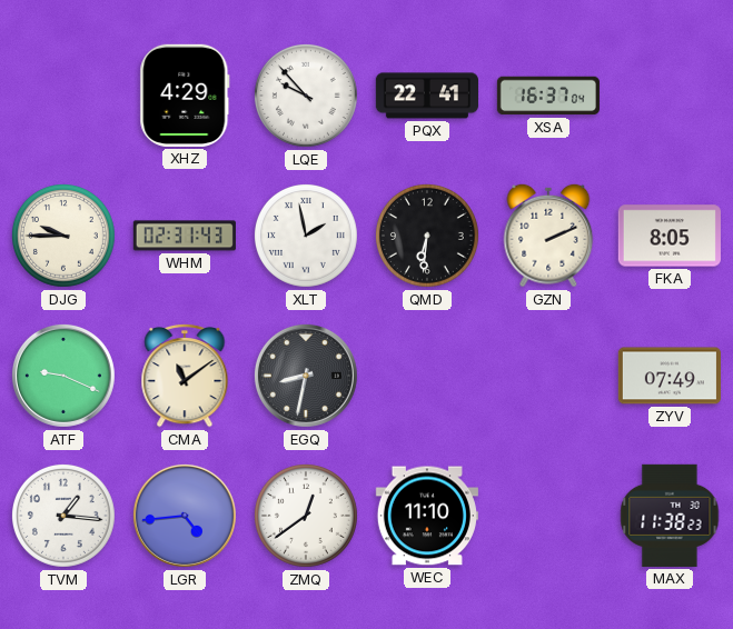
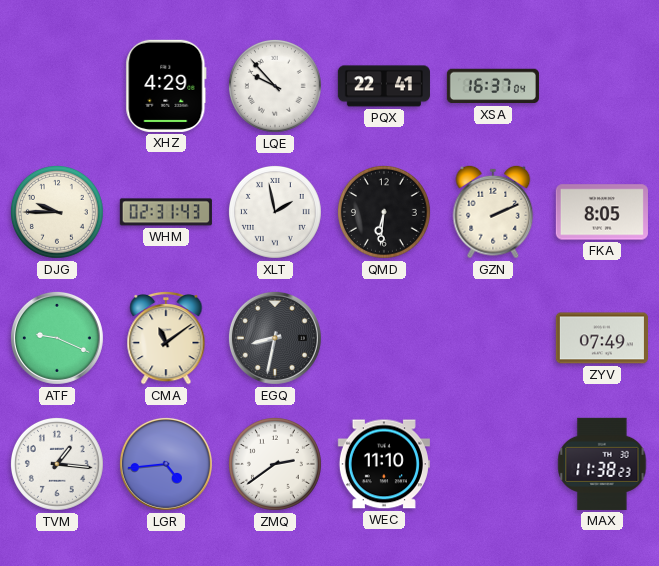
ZMQ: 12:39 -> 2:39 (275, 464)
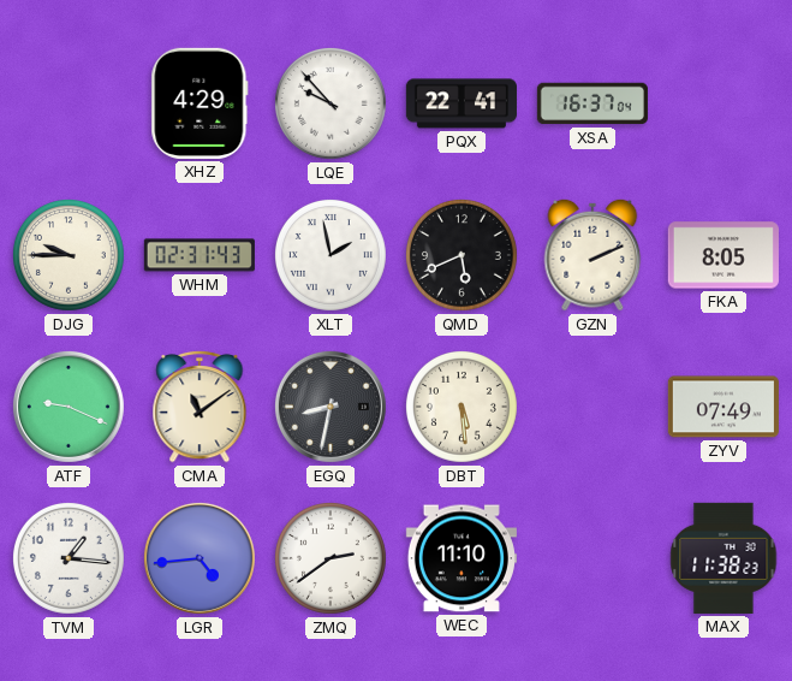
QMD: 6:31 -> 5:41 (461, 255)
DBT: none -> 5:29 (461, 407)
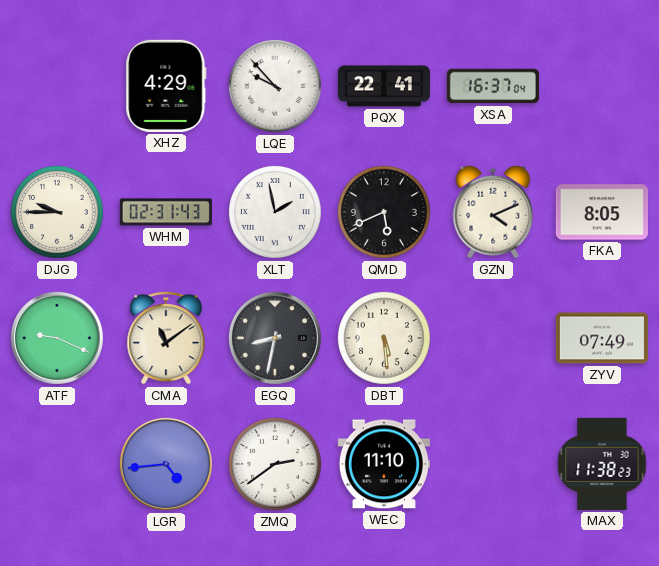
GZN: 2:11 -> 4:11 (493, 212)
TVM: 1:16 -> none (69, 558)
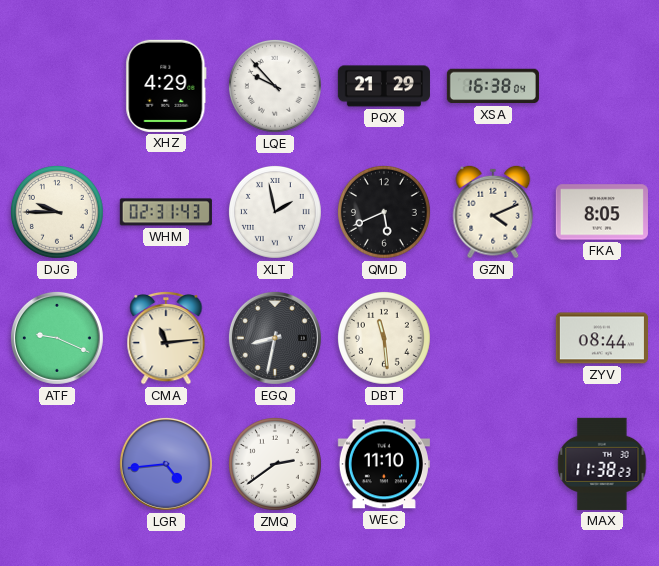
PQX: 22:41 -> 21:29 (384, 86)
XSA: 16:37 -> 16:38 (493, 86)
CMA: 11:09 -> 11:14 (166, 338)
DBT: 5:29 -> 11:29 (384, 338)
ZYV: 07:49 -> 08:44 (602, 338)
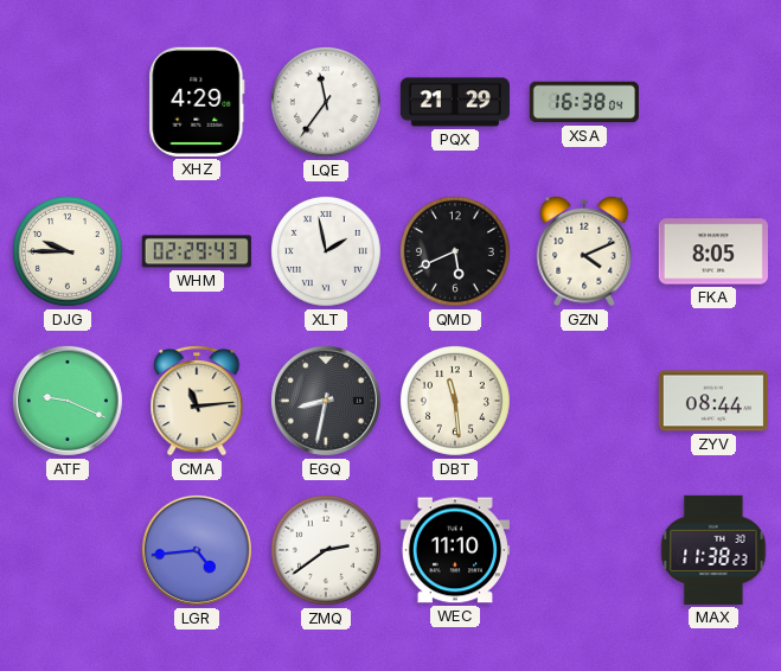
LQE: 9:53 -> 11:36 (326, 102)
WHM: 02:31 -> 02:29 (197, 251)
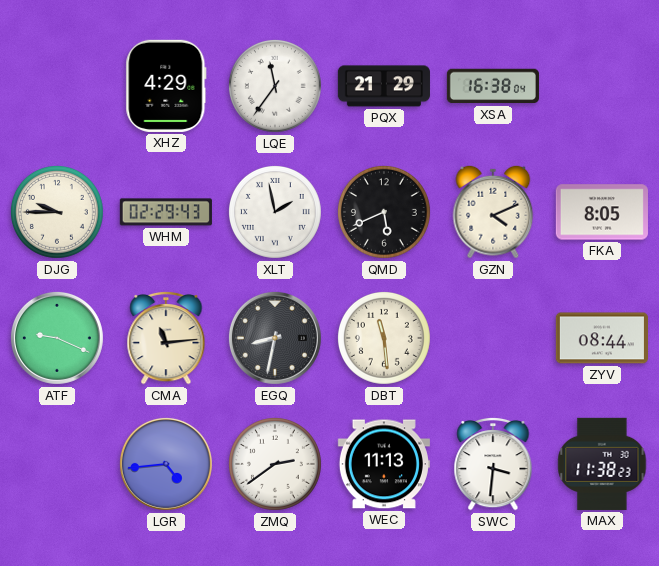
WEC: 11:10 -> 11:13 (384, 464)
SWC: none -> 3:31 (493, 464)
